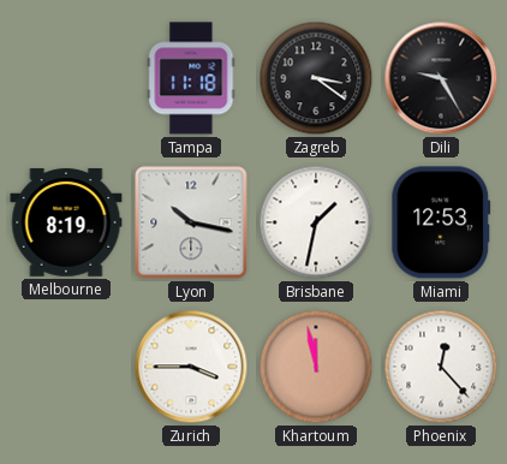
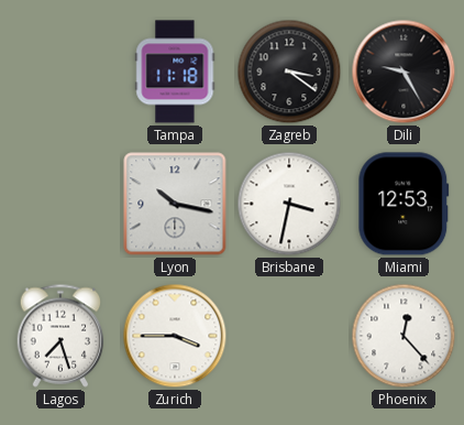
Melbourne: 8:19 -> none (66, 224)
Brisbane: 1:32 -> 3:32 (289, 204)
Lagos: none -> 7:27 (60, 336)
Khartoum: 11:58 -> none (316, 367)
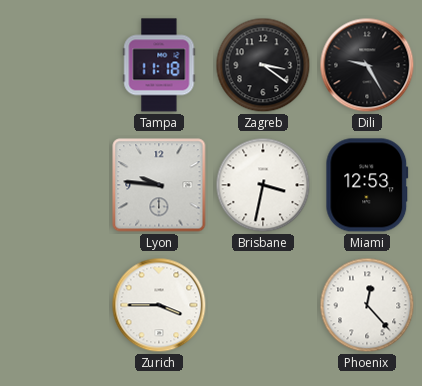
Lyon: 10:17 -> 9:46 (159, 185)
Lagos: 7:27 -> none (60, 336)
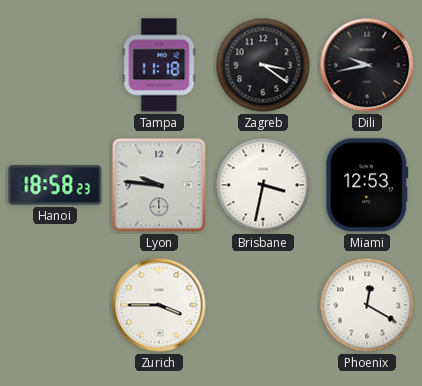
Dili: 9:25 -> 9:43 (367, 65)
Hanoi: none -> 18:58 (55, 185)
Phoenix: 12:23 -> 12:20 (367, 305)
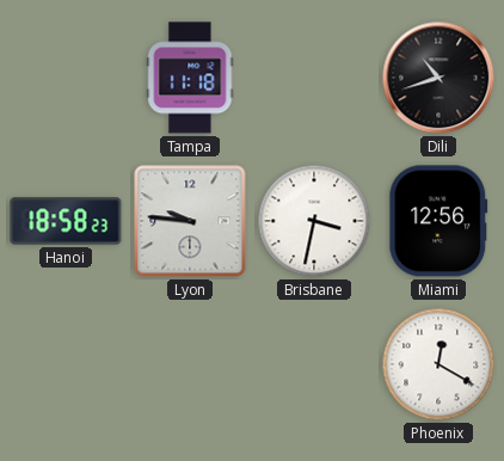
Zagreb: 3:21 -> none (263, 65)
Dili: 9:43 -> 10:42 (438, 78)
Miami: 12:53 -> 12:56 (438, 221)
Zurich: 3:45 -> none (159, 305)
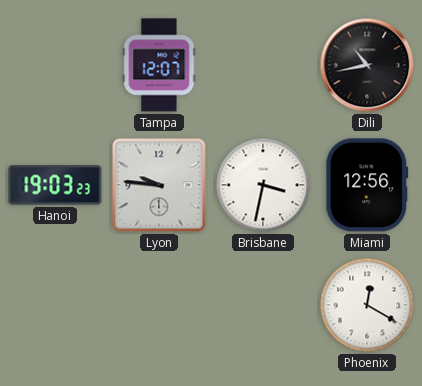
Tampa: 11:18 -> 12:07 (159, 65)
Dili: 10:42 -> 10:43 (367, 65)
Hanoi: 18:58 -> 19:03 (55, 185)
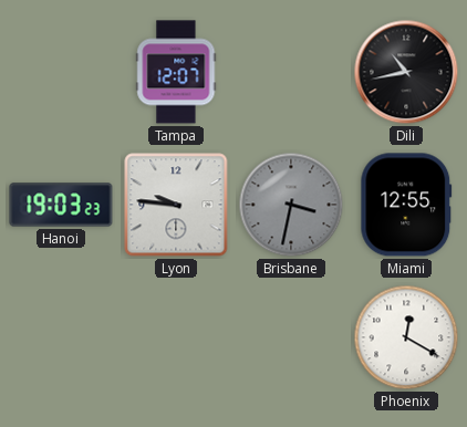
Brisbane dial: white -> grey (291, 205)
Miami: 12:56 -> 12:55 (406, 205)
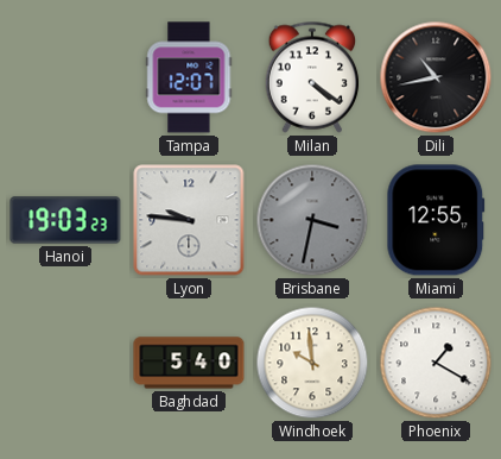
Milan: none -> 4:21 (312, 77)
Baghdad: none -> 5:40 (189, 363)
Windhoek: none -> 9:59 (312, 363)
Phoenix: 12:20 -> 1:20 (436, 363)
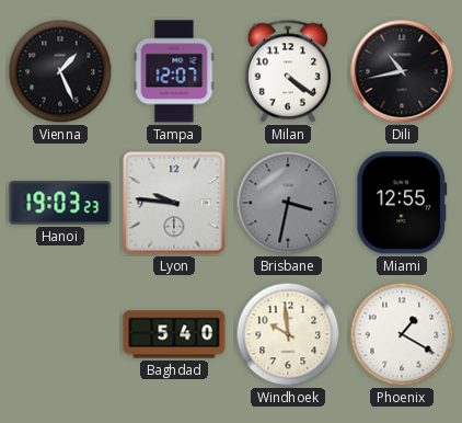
Vienna: none -> 1:26 (60, 71)
